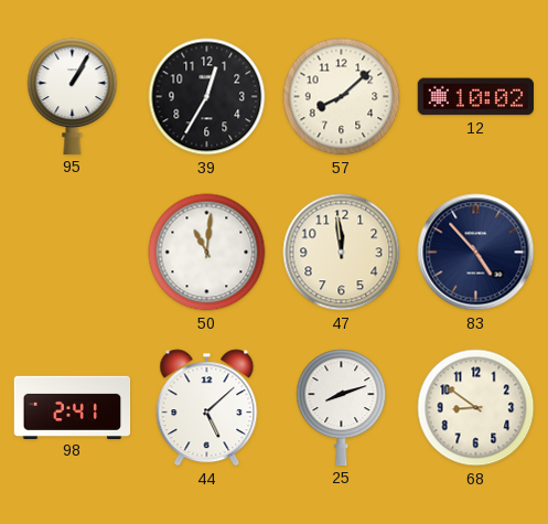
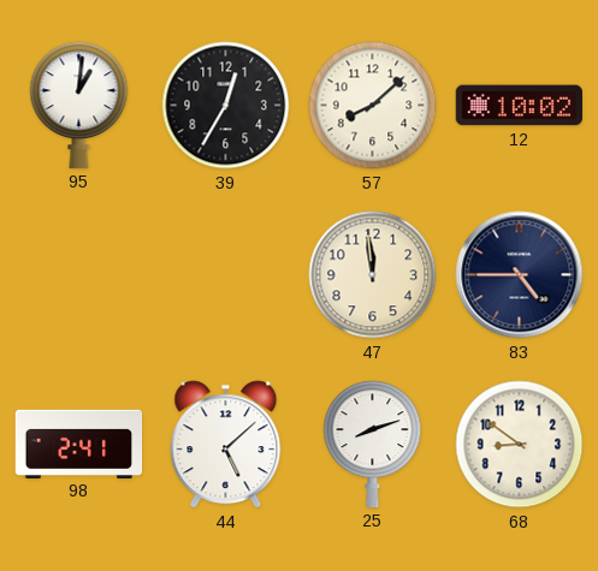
95: 1:05 -> 1:01 (79, 105)
50: 11:01 -> none (207, 253)
83: 4:53 -> 4:45 (520, 275)
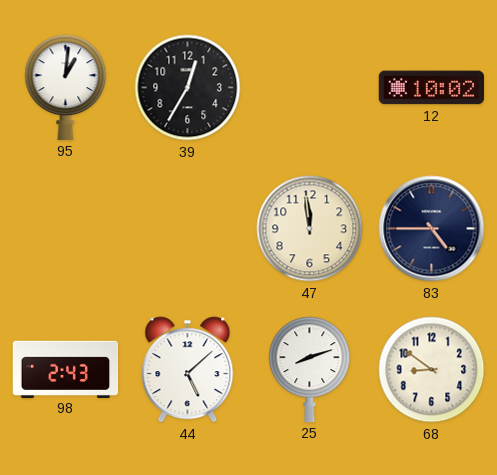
57: 8:08 -> none (373, 106)
98: 2:41 -> 2:43 (66, 369)
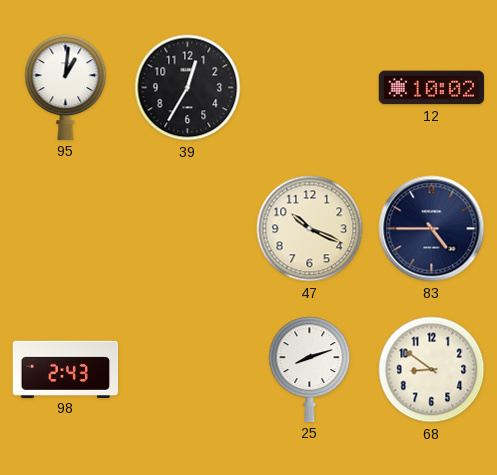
47: 11:59 -> 10:19 (310, 229)
44: 5:08 -> none (188, 370)
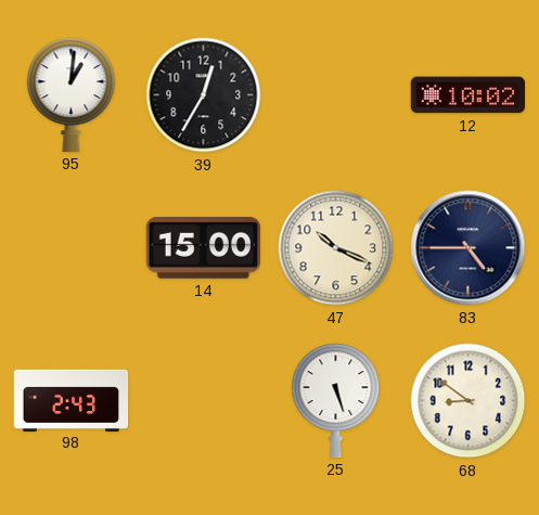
14: none -> 15:00 (203, 248)
25: 8:12 -> 5:27 (336, 400)
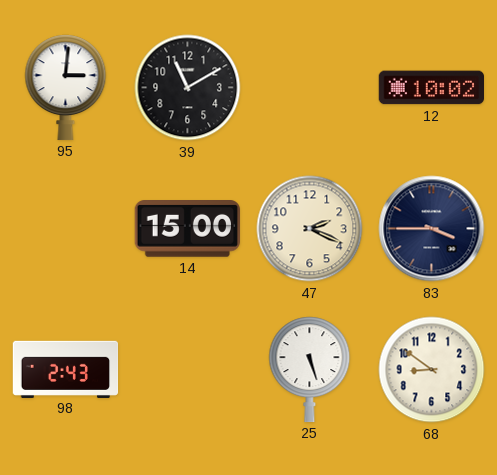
95: 1:01 -> 3:01 (66, 87)
39: 12:35 -> 11:10 (188, 88)
47: 10:19 -> 2:19 (310, 229)
83: 4:45 -> 3:45 (432, 229)
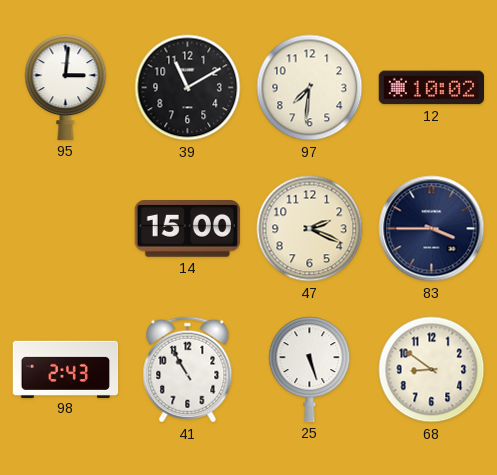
97: none -> 7:31 (310, 88)
41: none -> 10:55 (188, 370)
